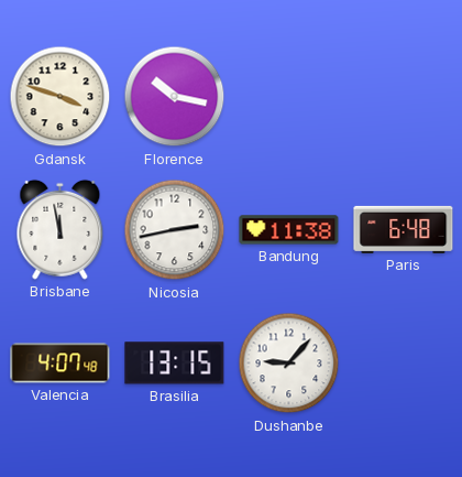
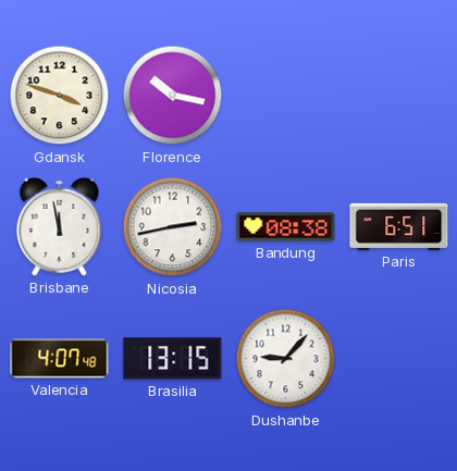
Bandung: 11:38 -> 08:38 (286, 227)
Paris: 6:48 -> 6:51 (399, 226)
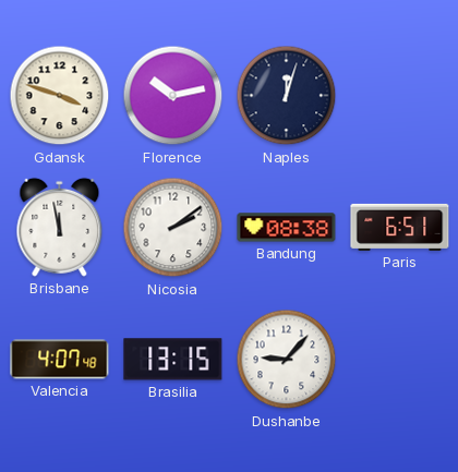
Florence: 10:17 -> 10:13 (173, 96)
Naples: none -> 12:03 (287, 96)
Nicosia: 2:43 -> 2:09 (173, 228)
